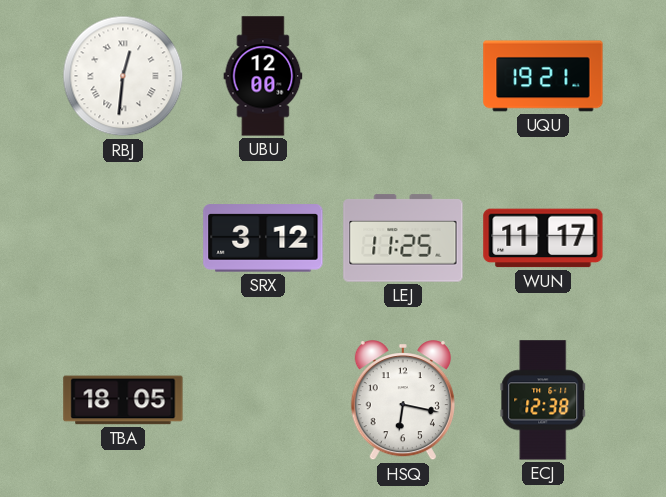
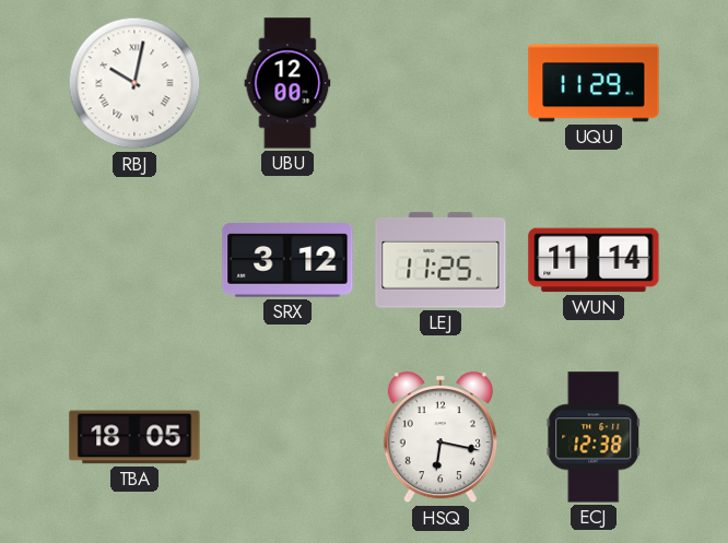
RBJ: 12:31 -> 10:02 (134, 83)
UQU: 19:21 -> 11:29 (594, 83)
WUN: 11:17 -> 11:14 (594, 260)
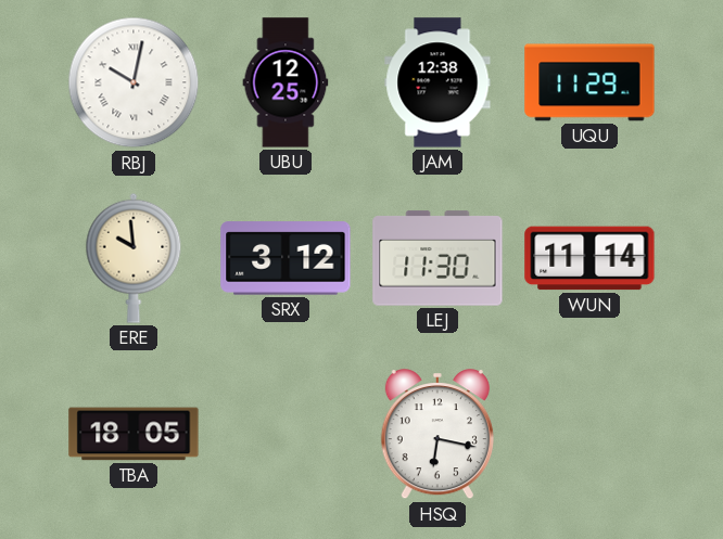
UBU: 12:00 -> 12:25 (286, 82)
JAM: none -> 12:38 (437, 82)
ERE: none -> 9:59 (134, 258)
LEJ: 11:25 -> 11:30 (437, 258)
ECJ: 12:38 -> none (594, 437)
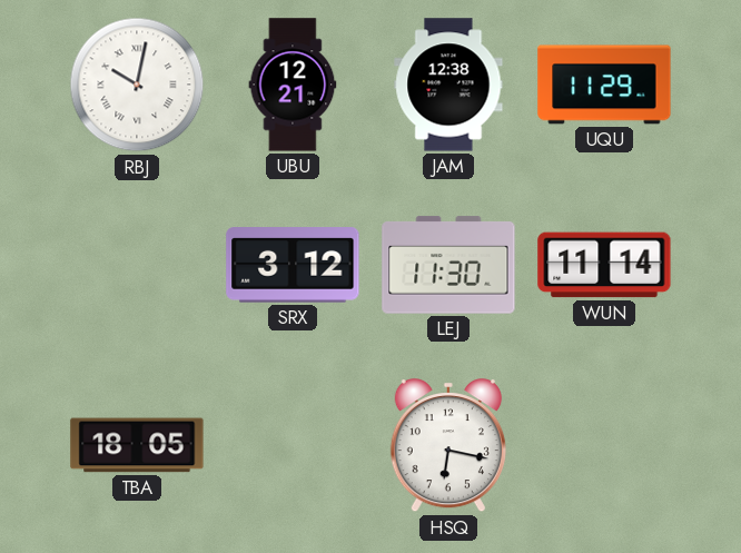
UBU: 12:25 -> 12:21 (293, 85)
ERE: 9:59 -> none (134, 258)
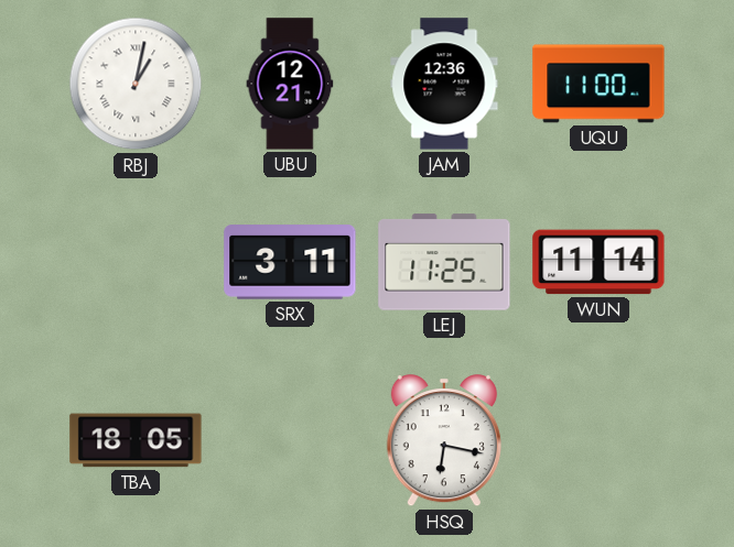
RBJ: 10:02 -> 1:02 (136, 84)
JAM: 12:38 -> 12:36 (444, 84)
UQU: 11:29 -> 11:00 (598, 84)
SRX: 3:12 -> 3:11 (290, 262)
LEJ: 11:30 -> 11:25 (444, 262)
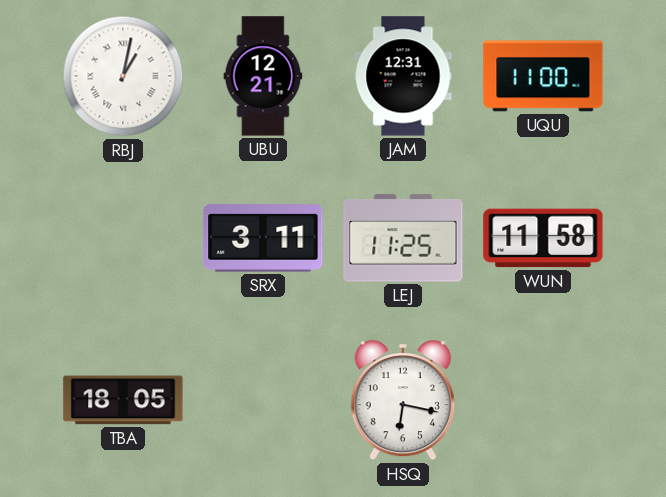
JAM: 12:36 -> 12:31 (403, 76)
WUN: 11:14 -> 11:58 (543, 238)
